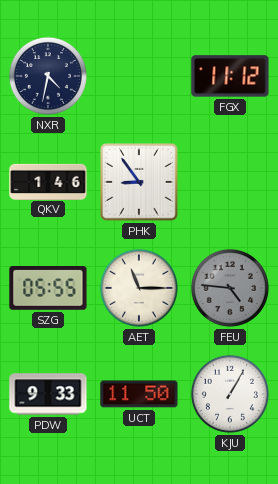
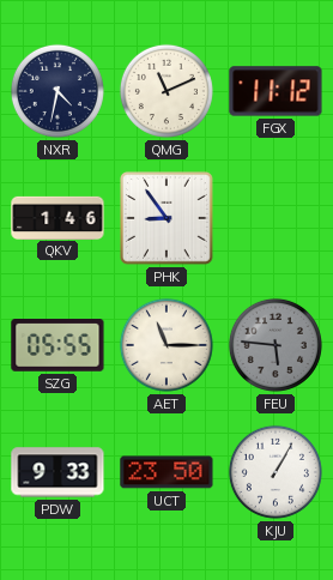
QMG: none -> 11:11 (166, 91)
FEU: 4:46 -> 5:46 (276, 345)
UCT: 11:50 -> 23:50 (166, 472)
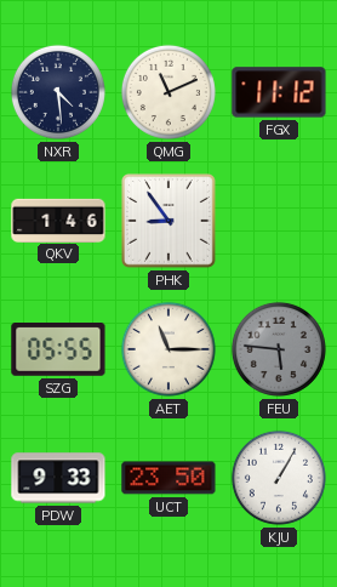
NXR: 4:32 -> 4:29 (58, 92)
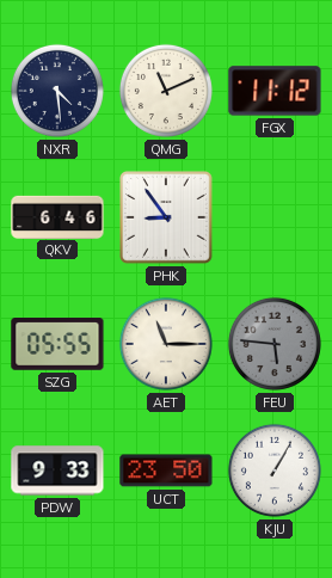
QKV: 1:46 -> 6:46 (57, 216)
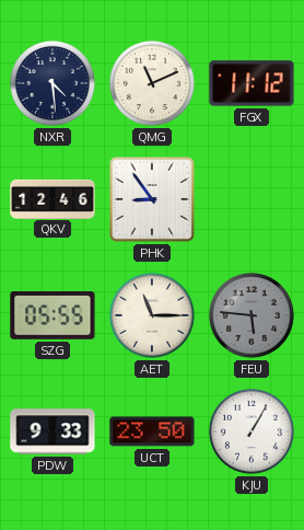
QKV: 6:46 -> 12:46 (52, 198)
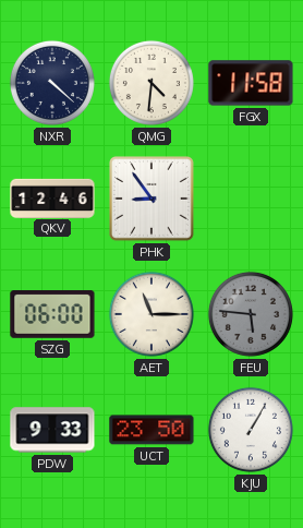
NXR: 4:29 -> 4:22 (52, 83)
QMG: 11:11 -> 4:31 (152, 83)
FGX: 11:12 -> 11:58 (251, 83)
SZG: 05:55 -> 06:00 (52, 314)
